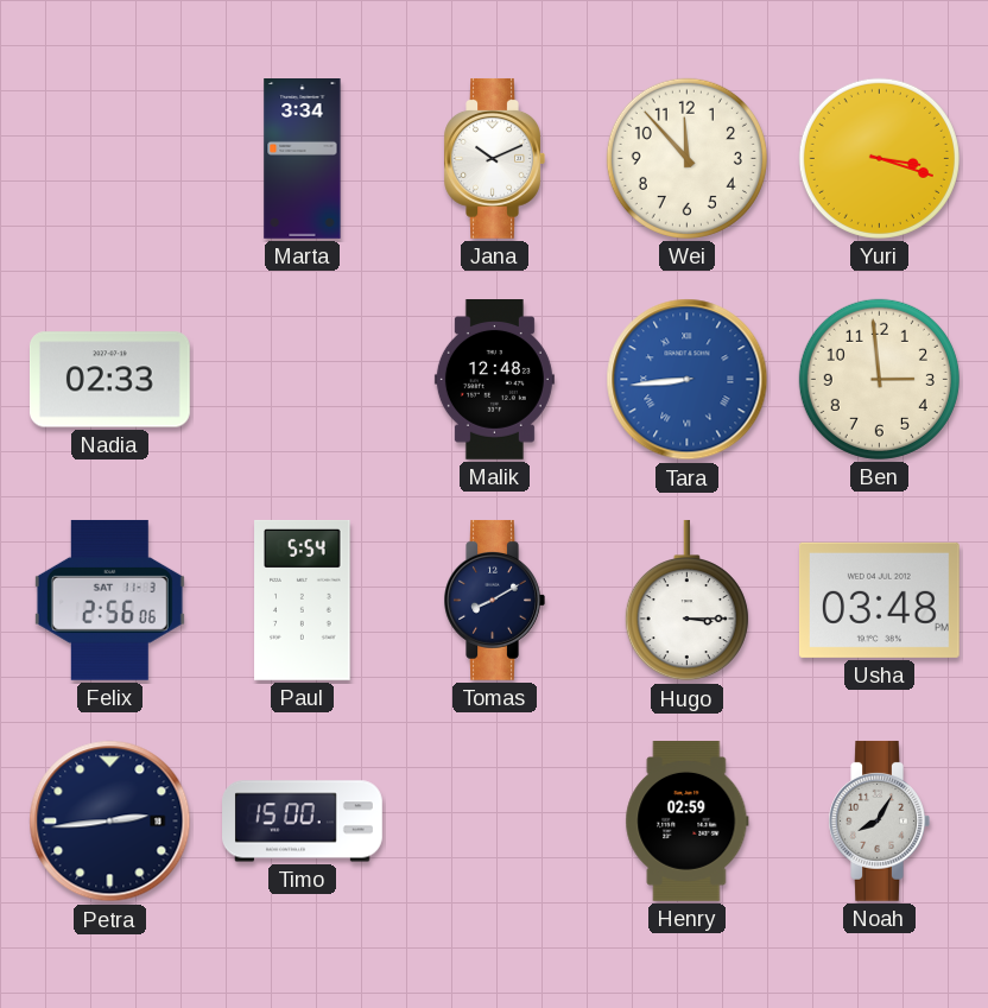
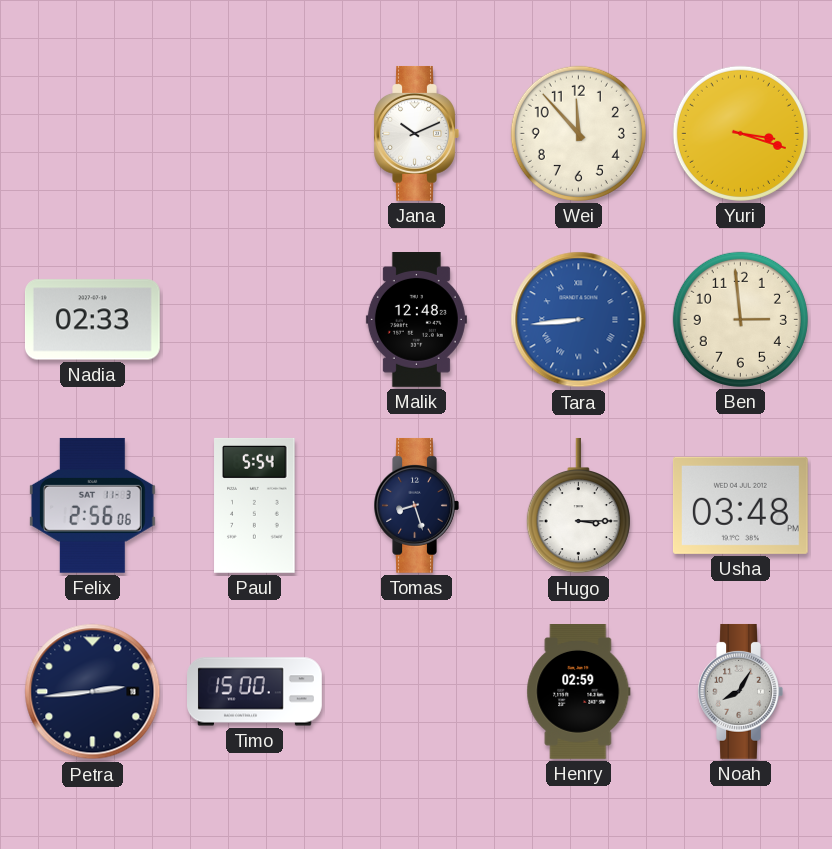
Marta: 3:34 -> none (303, 159)
Tomas: 8:10 -> 8:27 (416, 505)
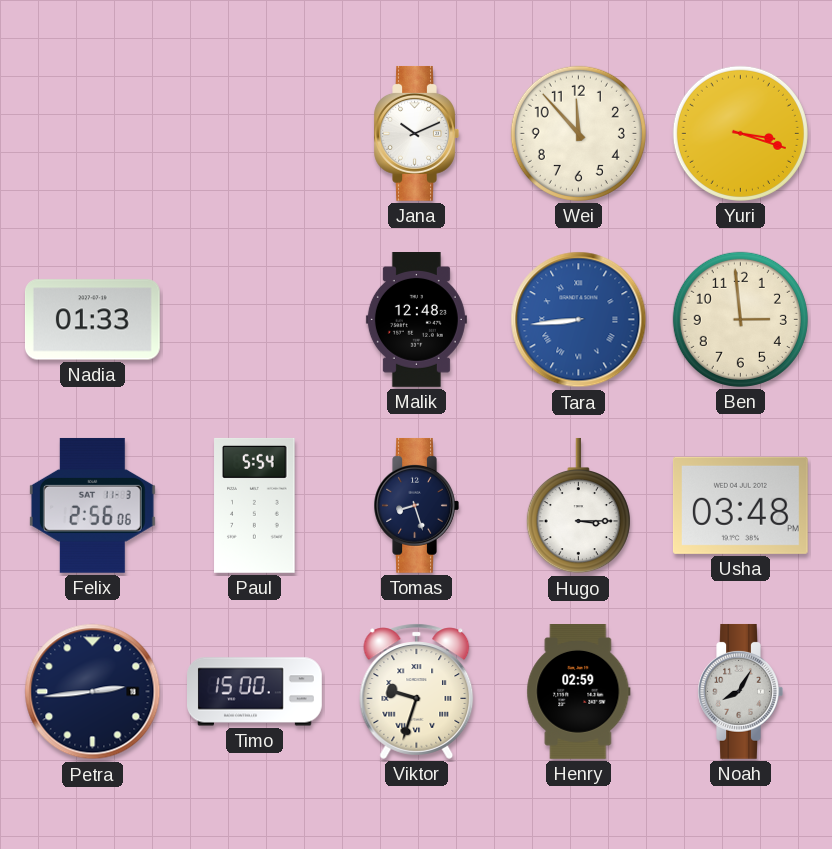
Nadia: 02:33 -> 01:33 (92, 320)
Viktor: none -> 9:33 (417, 691)
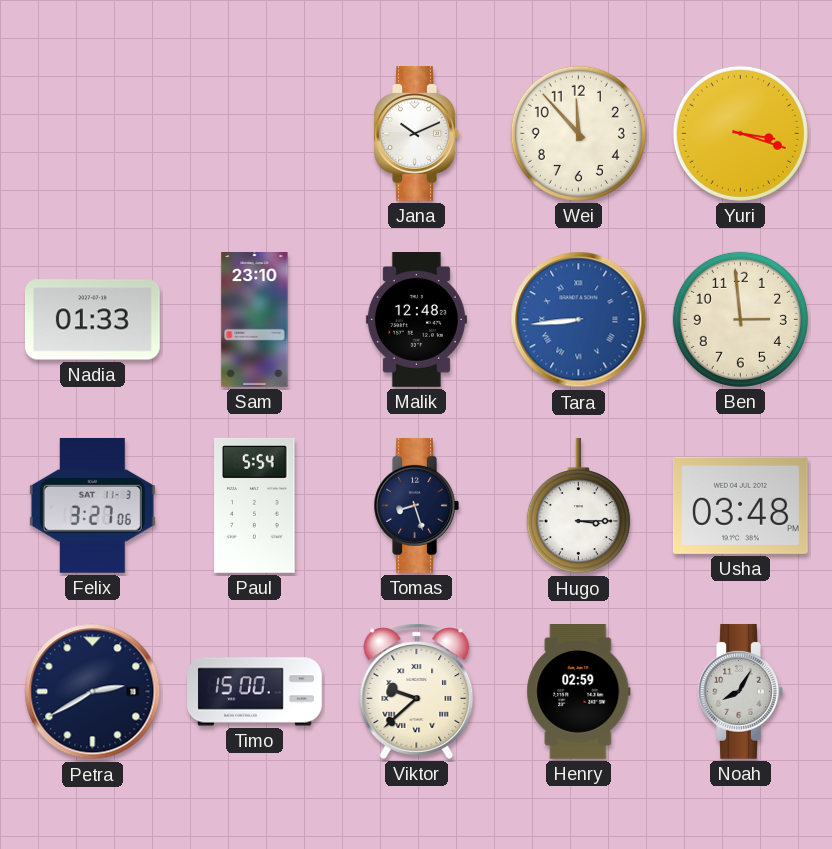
Sam: none -> 23:10 (255, 320)
Felix: 2:56 -> 3:27 (92, 505)
Petra: 2:44 -> 2:40 (93, 692)
Viktor: 9:33 -> 9:38 (417, 691)
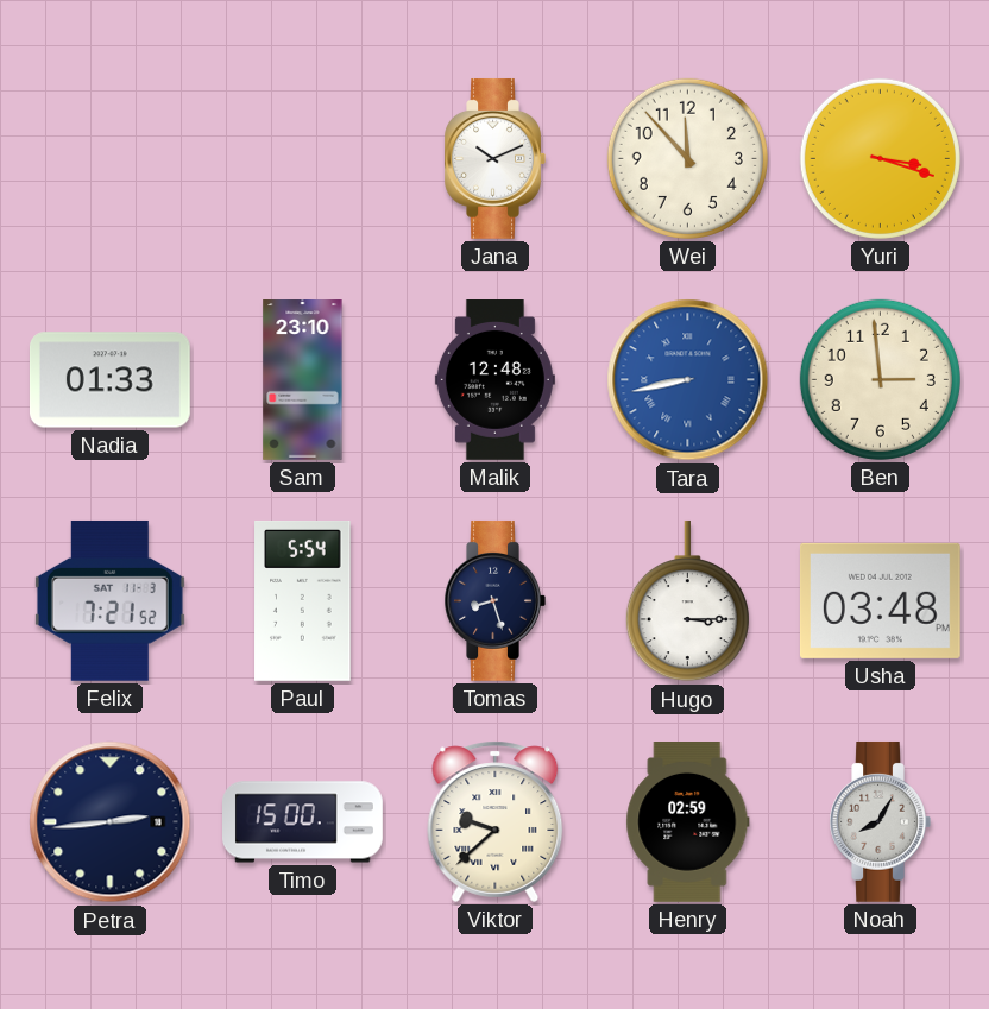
Tara: 8:44 -> 8:43 (688, 380)
Felix: 3:27 -> 7:21 (109, 600)
Petra: 2:40 -> 2:44 (111, 822)
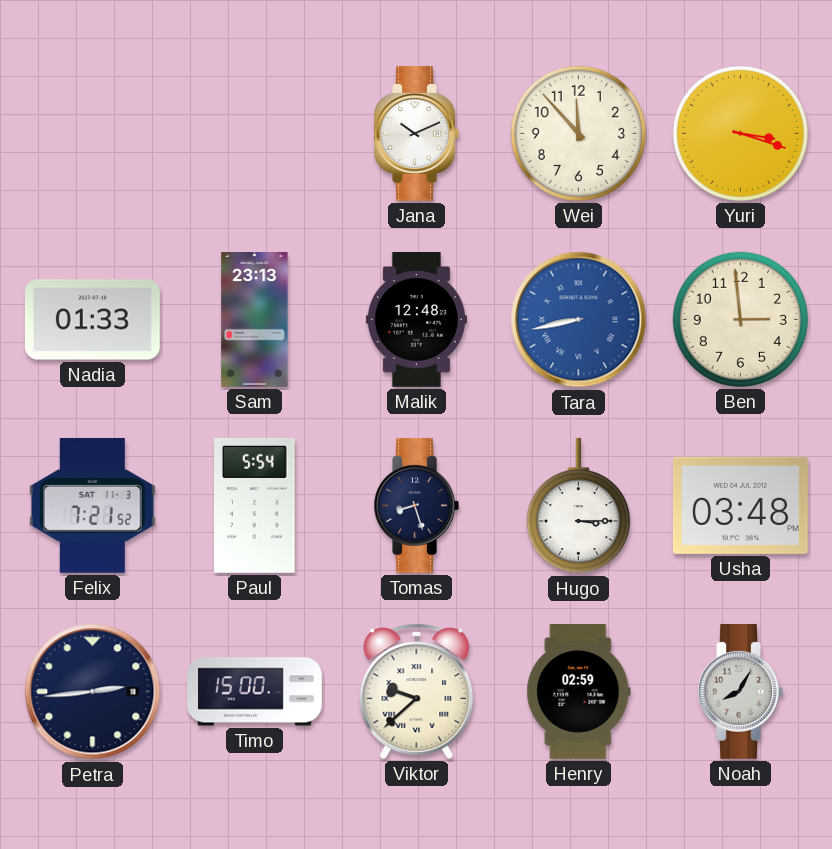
Sam: 23:10 -> 23:13 (255, 320)
